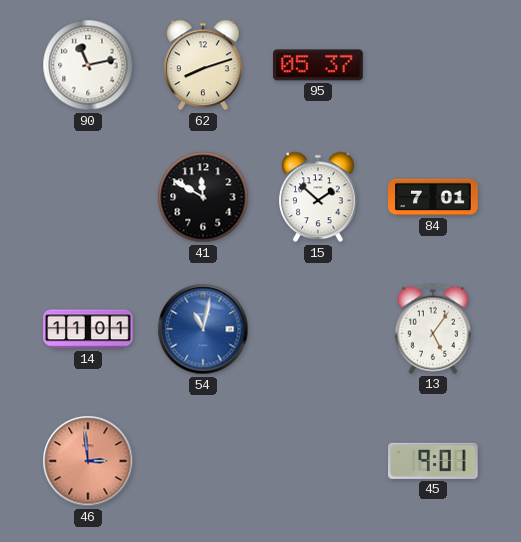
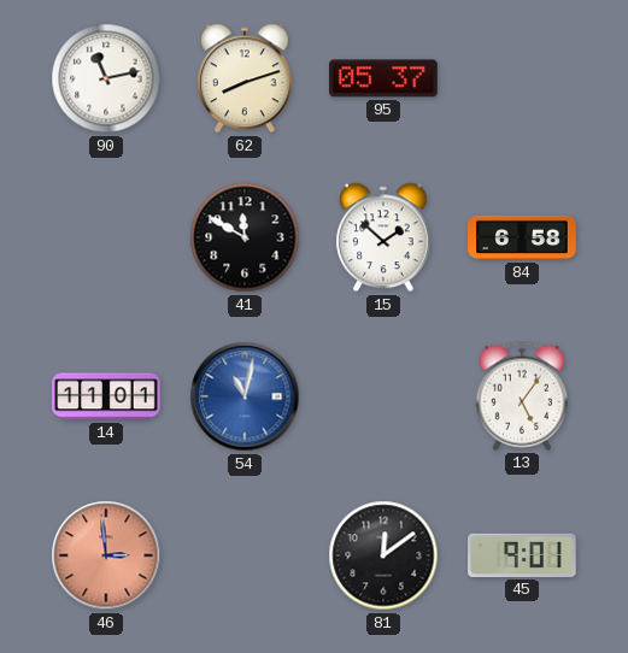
84: 7:01 -> 6:58 (522, 237)
81: none -> 12:09 (383, 555)
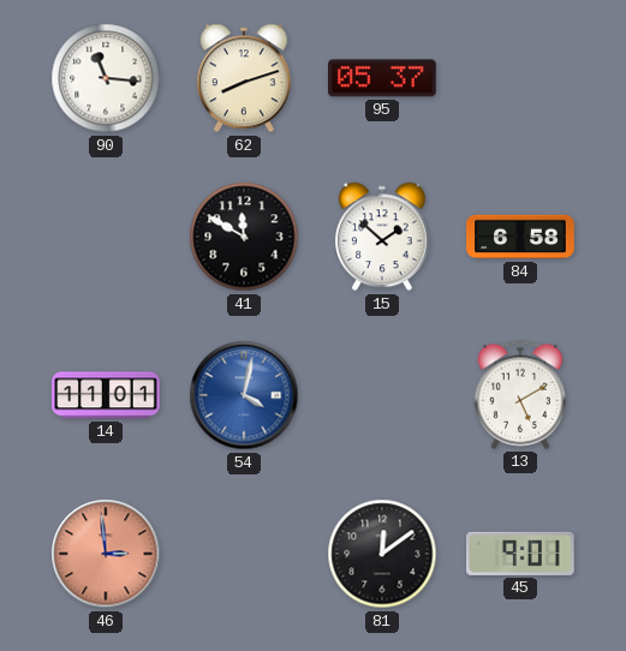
90: 11:13 -> 11:16 (106, 78)
54: 11:02 -> 4:02 (244, 395)
13: 5:06 -> 5:10 (519, 395)
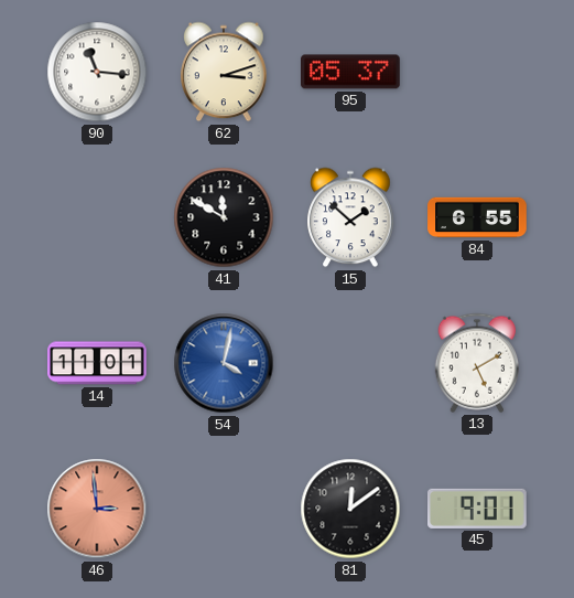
62: 8:12 -> 3:12 (224, 72)
84: 6:58 -> 6:55 (477, 217)
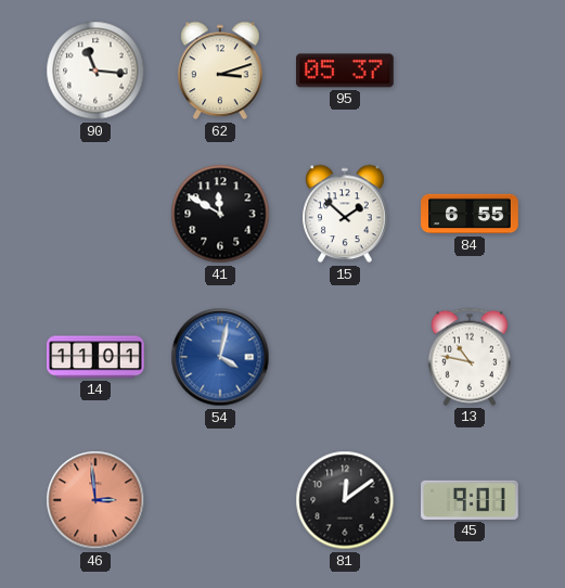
13: 5:10 -> 10:47 (468, 357)
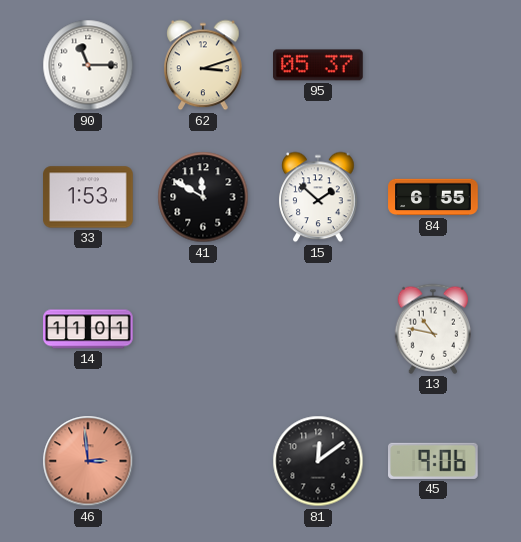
90: 11:16 -> 11:15 (88, 65)
33: none -> 1:53 (88, 197)
54: 4:02 -> none (220, 357)
45: 9:01 -> 9:06 (434, 461)
